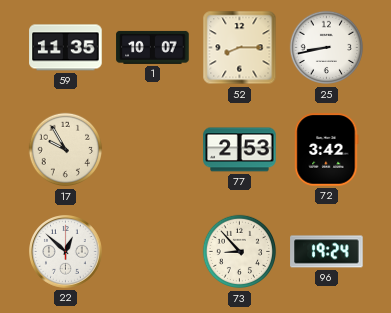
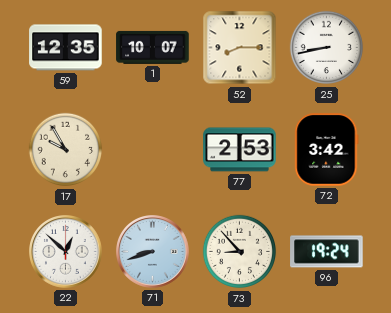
59: 11:35 -> 12:35 (66, 48)
71: none -> 8:42 (153, 252)
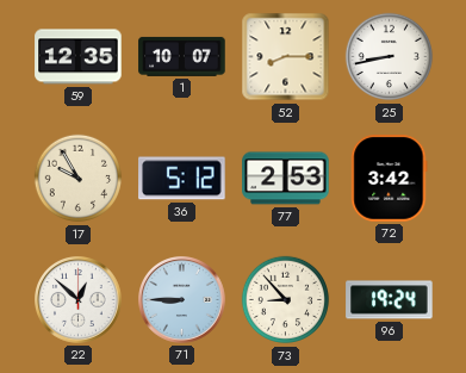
36: none -> 5:12 (182, 179)
71: 8:42 -> 8:45 (182, 300)
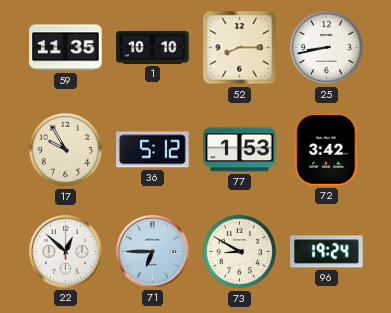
59: 12:35 -> 11:35 (66, 48)
1: 10:07 -> 10:10 (153, 47)
77: 2:53 -> 1:53 (240, 150)
71: 8:45 -> 6:45 (153, 252)
73: 8:53 -> 8:50 (240, 252)
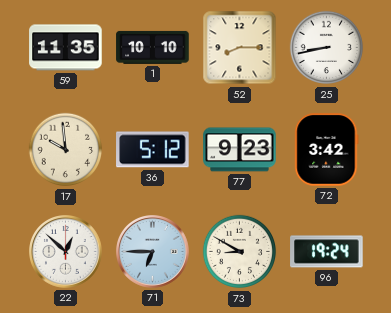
17: 9:55 -> 9:59 (66, 150)
77: 1:53 -> 9:23 (240, 150)
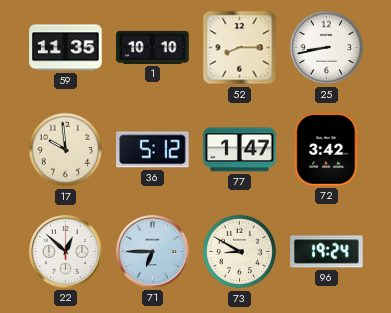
77: 9:23 -> 1:47 (240, 150)
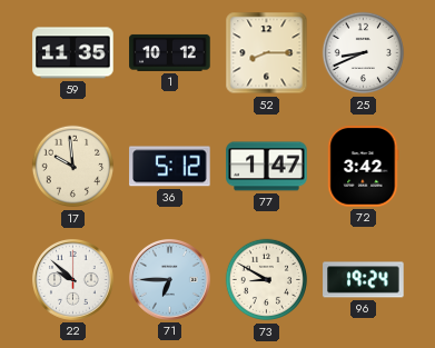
1: 10:10 -> 10:12 (170, 52)
25: 8:43 -> 8:41 (364, 53)
22: 12:52 -> 9:52 (73, 280)
